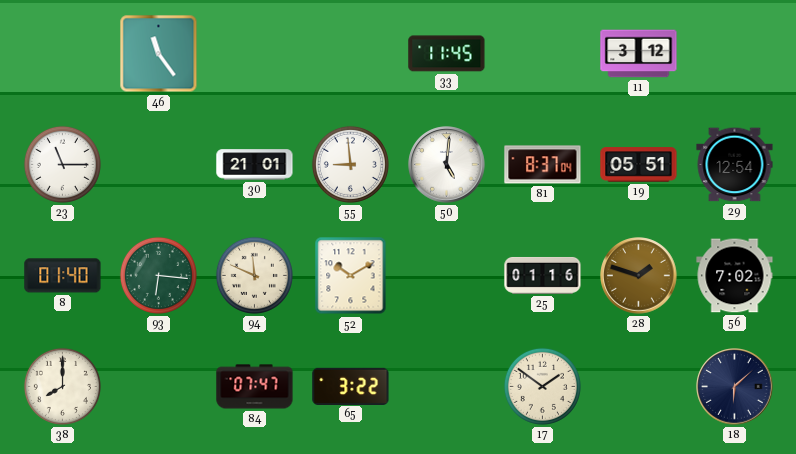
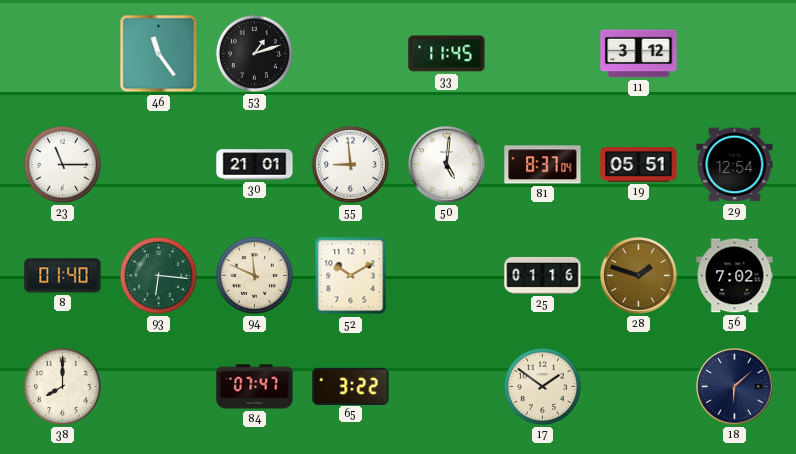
53: none -> 1:12 (254, 53)
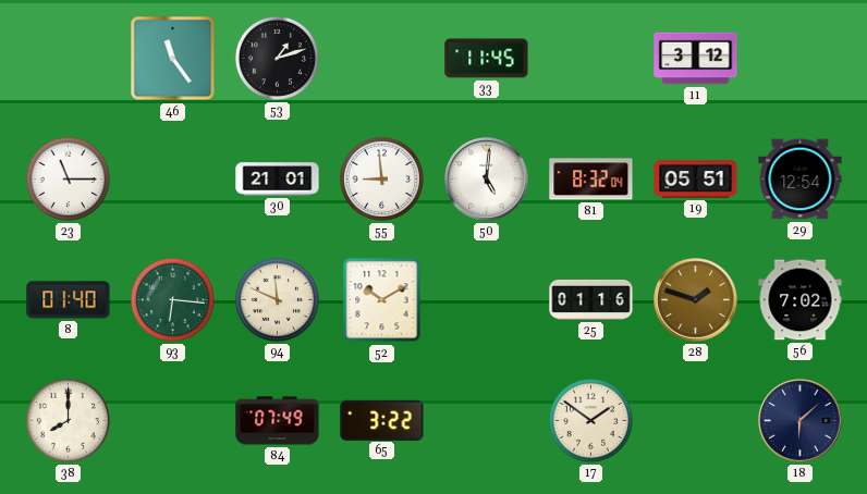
81: 8:37 -> 8:32 (591, 180)
84: 07:47 -> 07:49 (278, 421)
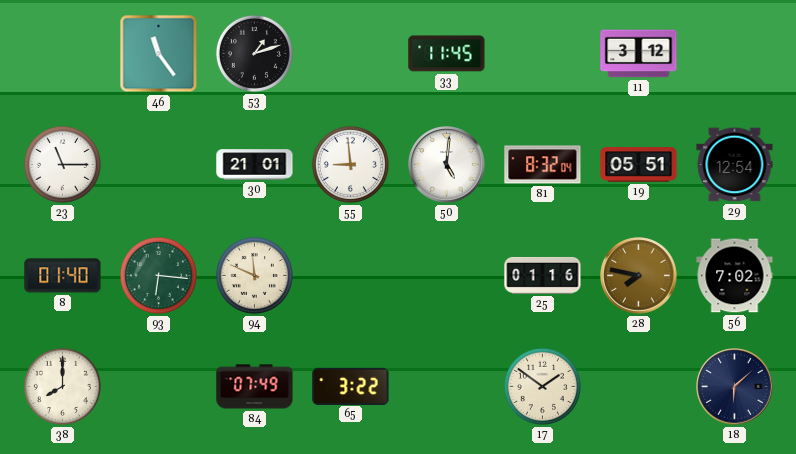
52: 10:10 -> none (382, 300)
28: 1:48 -> 7:47 (639, 276)
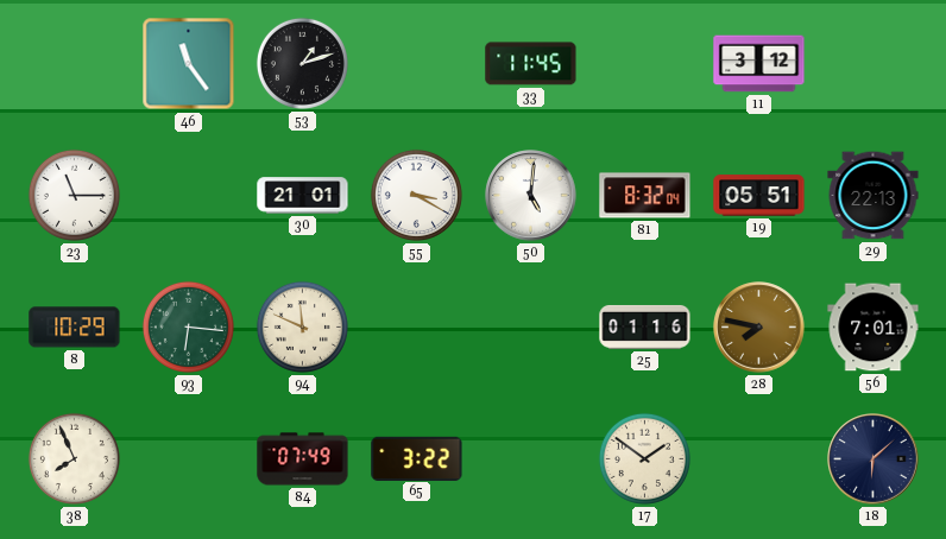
55: 8:59 -> 3:20 (416, 195)
29: 12:54 -> 22:13 (874, 196)
8: 01:40 -> 10:29 (75, 328)
56: 7:02 -> 7:01 (874, 328)
38: 8:00 -> 7:56 (74, 458)
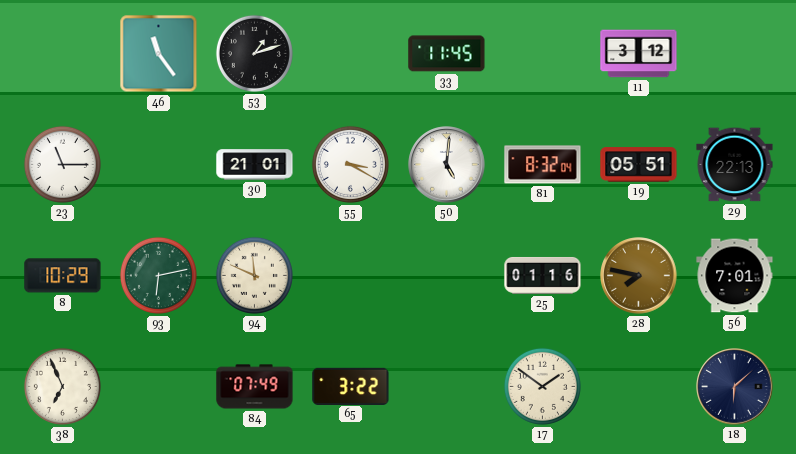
93: 6:16 -> 6:13 (158, 275)
38: 7:56 -> 6:56 (62, 386)
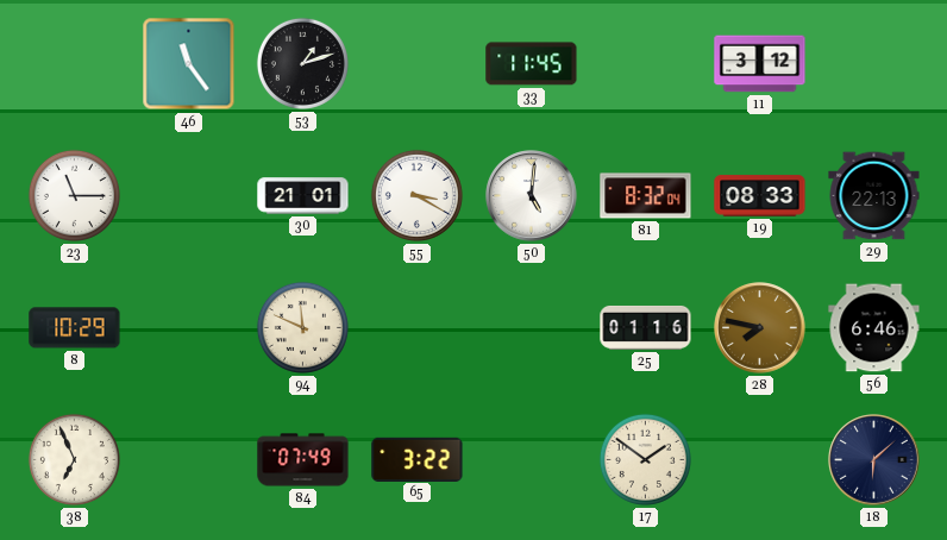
19: 05:51 -> 08:33 (760, 196)
93: 6:13 -> none (158, 275)
56: 7:01 -> 6:46 (874, 328)
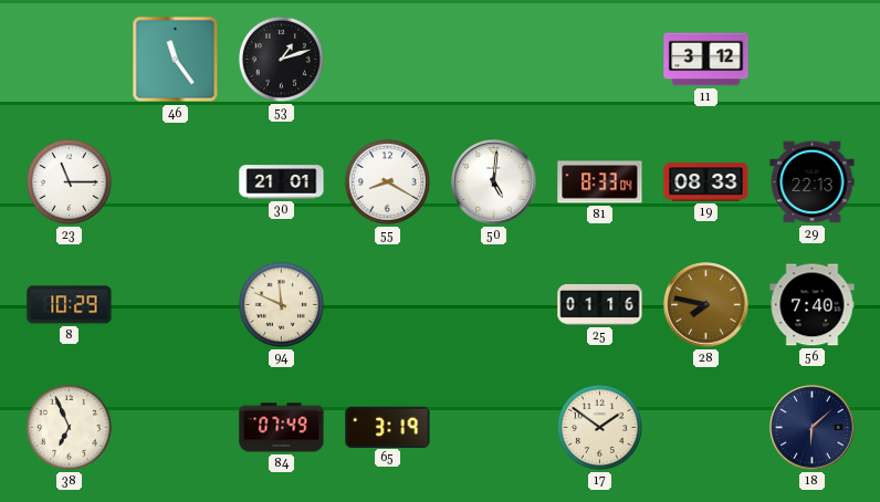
33: 11:45 -> none (532, 64)
55: 3:20 -> 8:20 (387, 181)
81: 8:32 -> 8:33 (600, 182)
56: 6:46 -> 7:40 (813, 305)
65: 3:22 -> 3:19 (388, 427)
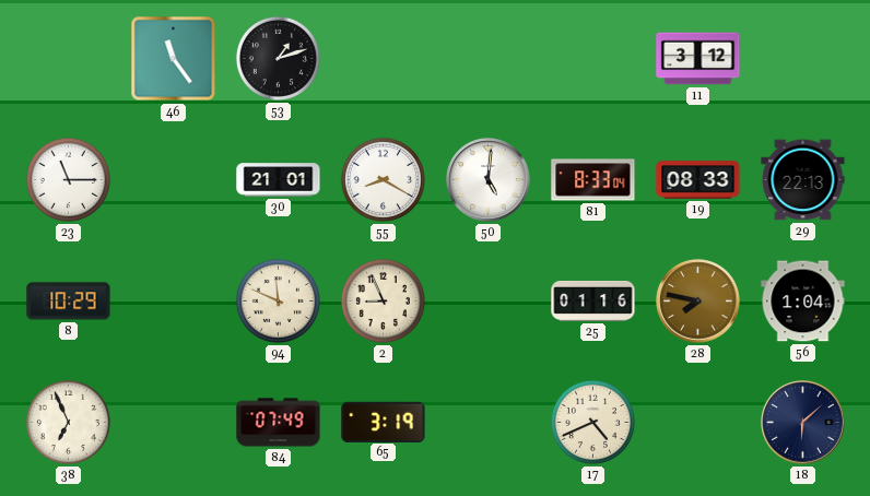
2: none -> 8:56 (383, 300)
56: 7:40 -> 1:04 (803, 302)
17: 1:51 -> 4:41 (592, 422)
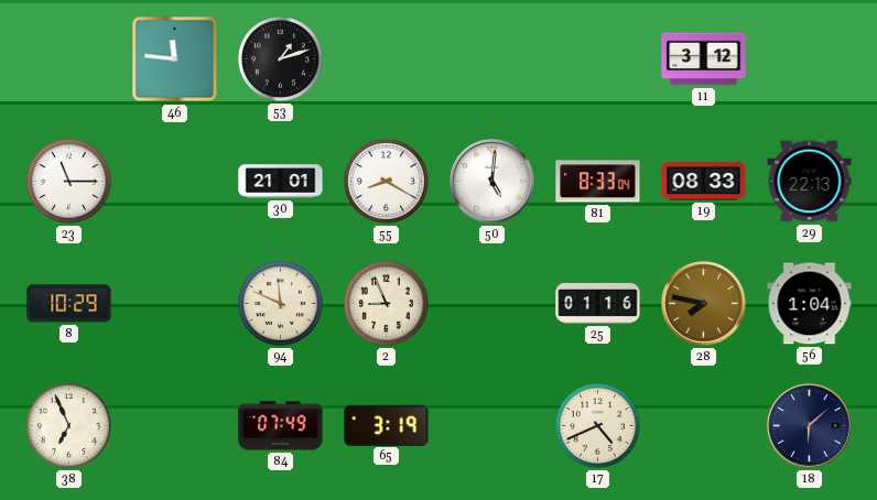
46: 11:24 -> 11:46 (175, 59)
